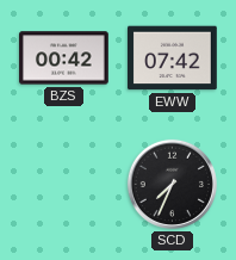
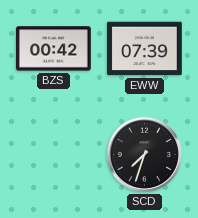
EWW: 07:42 -> 07:39 (145, 49)
SCD: 7:34 -> 7:33 (144, 154)
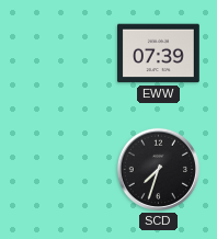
BZS: 00:42 -> none (54, 49)
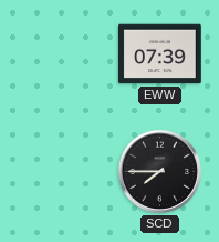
SCD: 7:33 -> 7:45 (159, 171)
